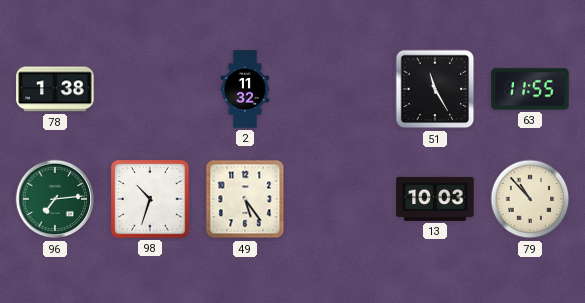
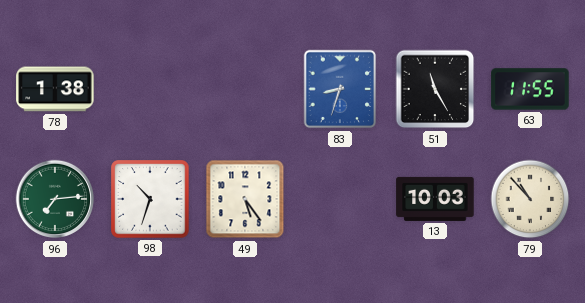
2: 11:32 -> none (245, 89)
83: none -> 8:33 (340, 89)
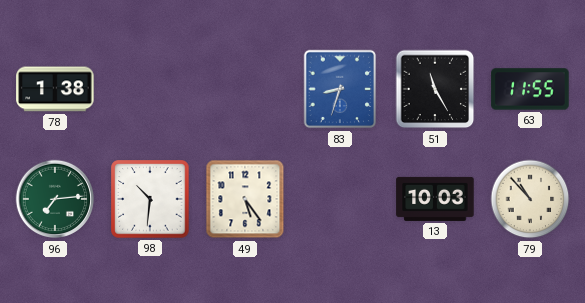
98: 10:33 -> 10:31 (150, 199)
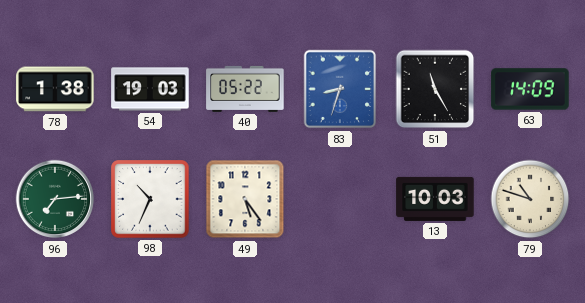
54: none -> 19:03 (150, 89)
40: none -> 05:22 (245, 89)
63: 11:55 -> 14:09 (530, 89)
98: 10:31 -> 10:34 (150, 199)
79: 10:53 -> 10:48 (530, 199)
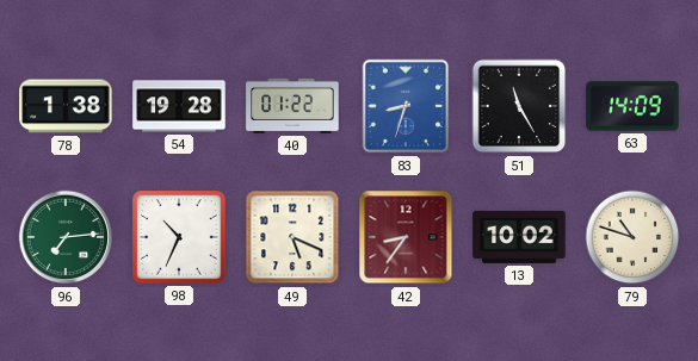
54: 19:03 -> 19:28 (179, 106)
40: 05:22 -> 01:22 (292, 106)
49: 5:24 -> 5:19 (292, 237)
42: none -> 8:36 (406, 237)
13: 10:03 -> 10:02 (519, 237)
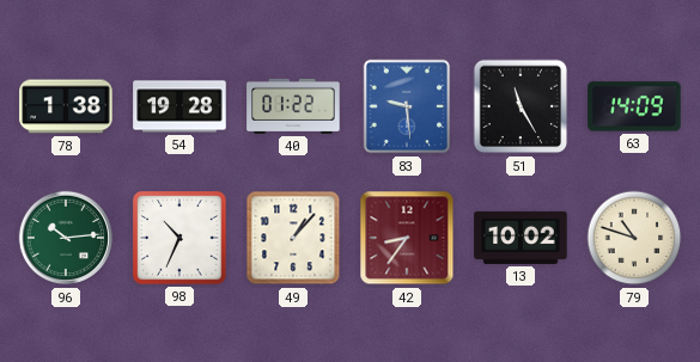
83: 8:33 -> 9:29 (407, 106)
96: 7:14 -> 10:14 (66, 238)
49: 5:19 -> 1:07 (293, 238)
